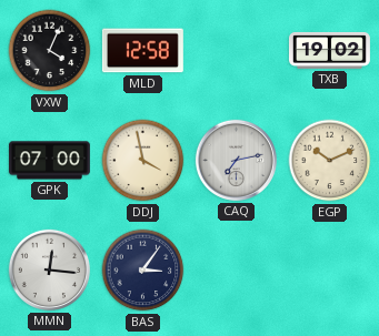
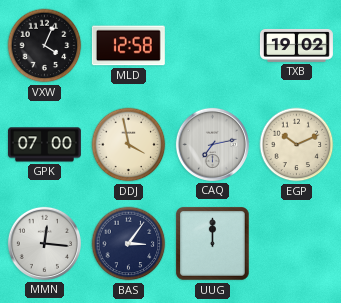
UUG: none -> 12:00 (213, 244)
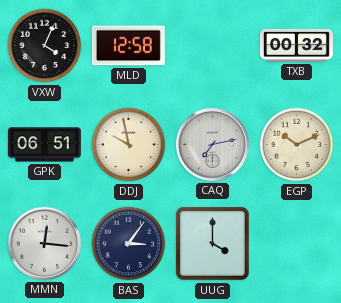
TXB: 19:02 -> 00:32 (296, 45)
GPK: 07:00 -> 06:51 (44, 145)
DDJ: 3:58 -> 9:58 (129, 145)
UUG: 12:00 -> 4:00 (213, 244)
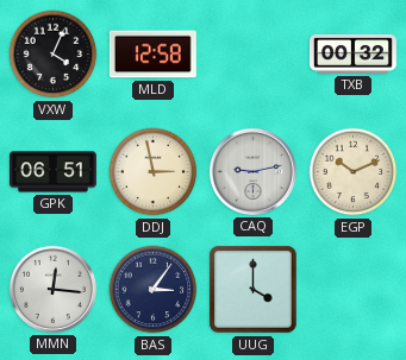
DDJ: 9:58 -> 2:58 (154, 172)
CAQ: 7:13 -> 9:13 (252, 171)
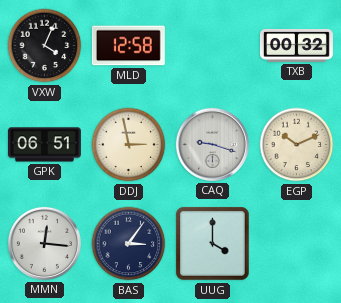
CAQ: 9:13 -> 9:18 (212, 144)
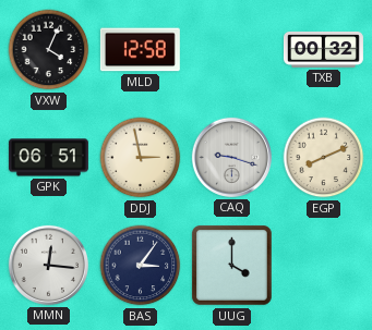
EGP: 10:11 -> 8:11 (324, 158)
